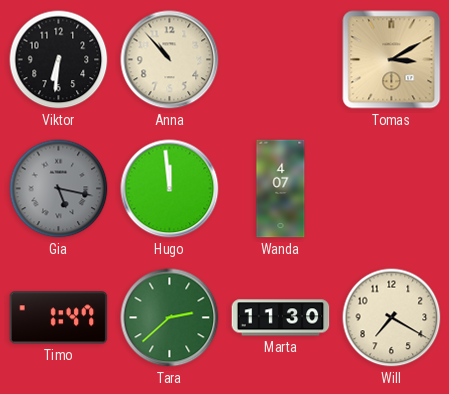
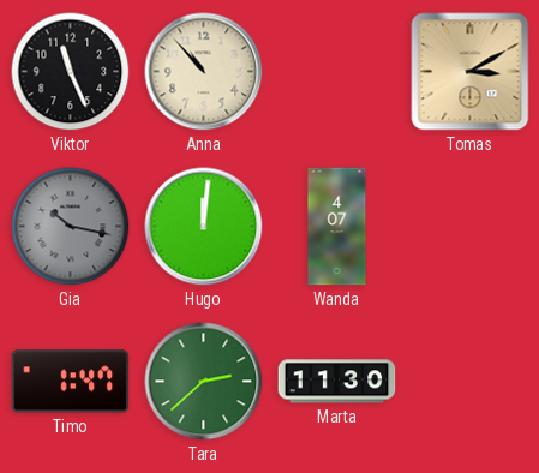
Viktor: 6:31 -> 11:26 (71, 72)
Gia: 5:17 -> 10:17 (71, 227)
Hugo: 11:59 -> 12:01 (204, 227)
Will: 7:20 -> none (392, 318)
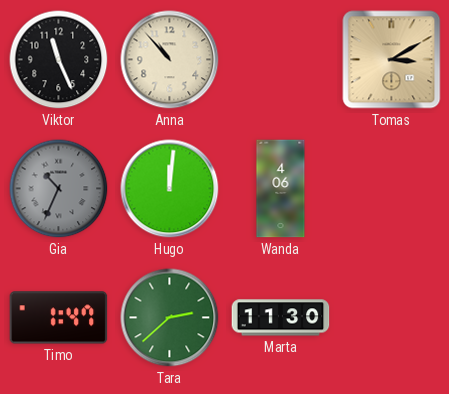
Gia: 10:17 -> 10:34 (59, 189)
Wanda: 4:07 -> 4:06 (281, 189)
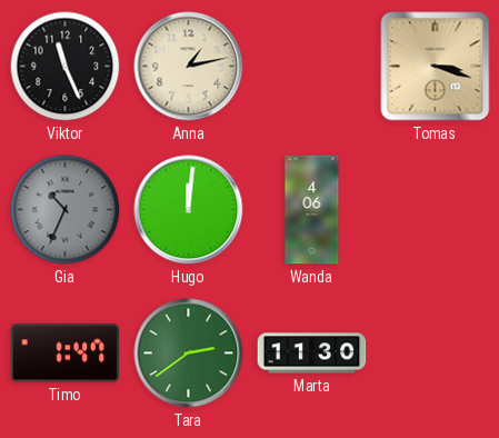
Anna: 10:53 -> 1:13 (189, 67)
Tomas: 3:10 -> 3:18 (436, 67)
Tara: 2:38 -> 2:39 (189, 354)
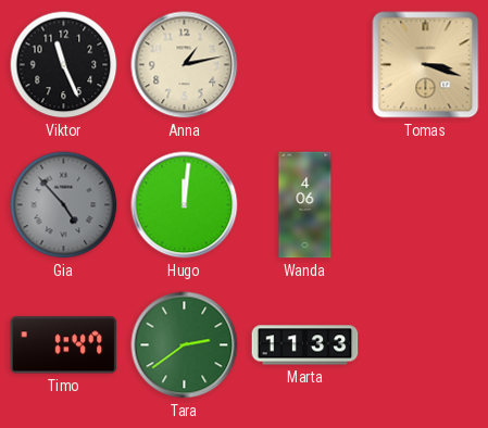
Gia: 10:34 -> 4:53 (64, 205)
Marta: 11:30 -> 11:33 (305, 345)
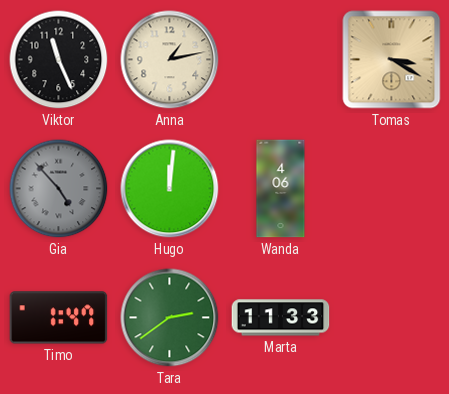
Tomas: 3:18 -> 3:20 (392, 60)
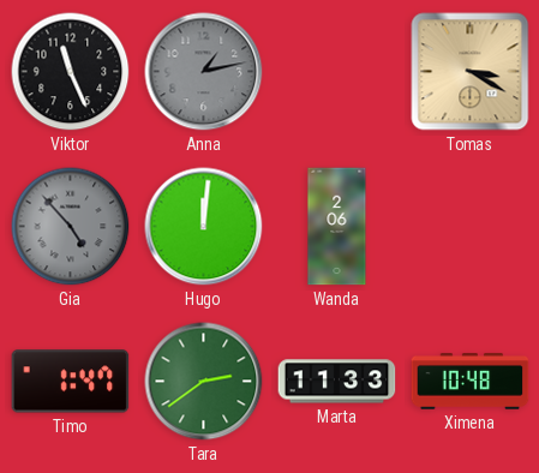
Anna dial: cream -> grey (204, 72)
Wanda: 4:06 -> 2:06 (337, 227)
Ximena: none -> 10:48 (471, 382)
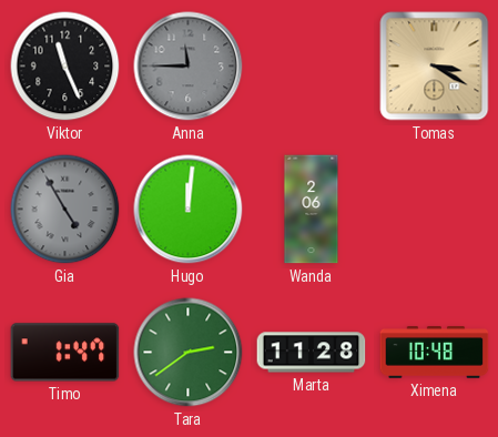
Anna: 1:13 -> 11:45 (189, 67)
Gia: 4:53 -> 4:55 (65, 210)
Marta: 11:33 -> 11:28 (312, 353)
